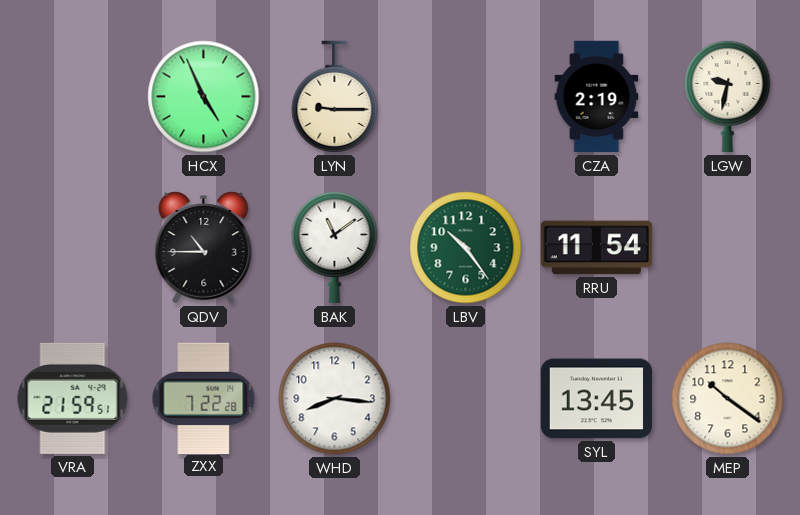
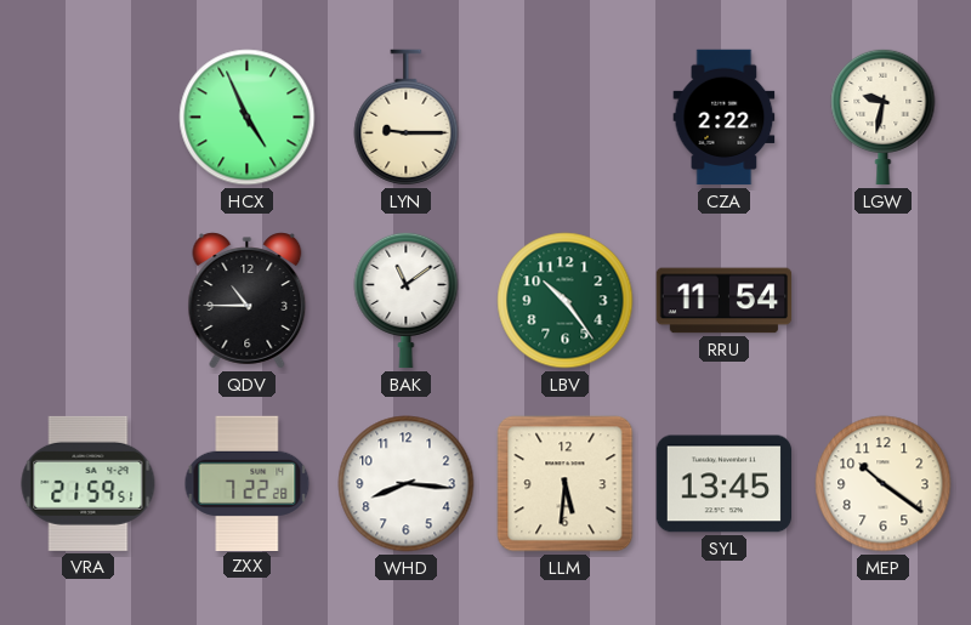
CZA: 2:19 -> 2:22 (725, 118)
LLM: none -> 5:31 (566, 484)
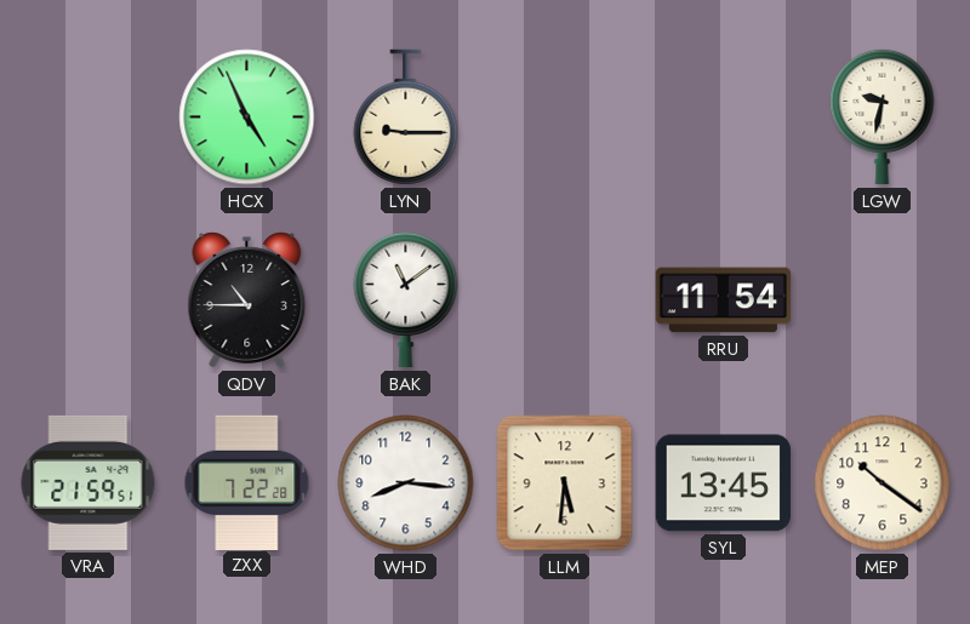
CZA: 2:22 -> none (725, 118)
LBV: 10:24 -> none (566, 301)
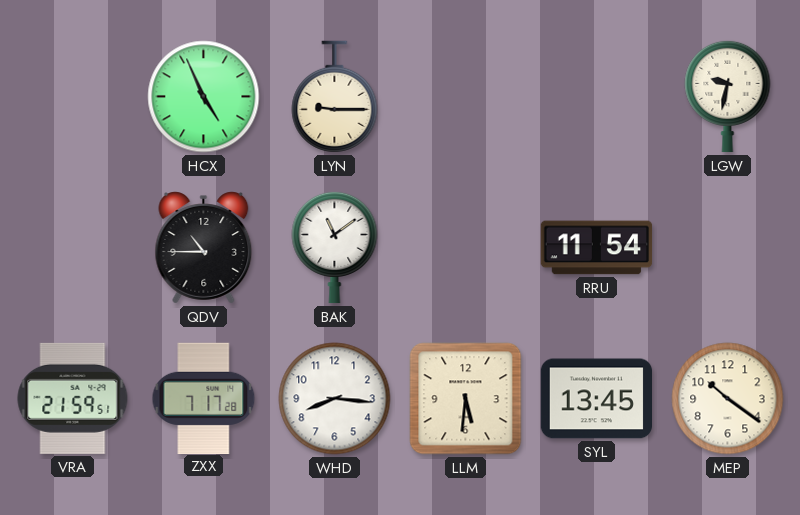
ZXX: 7:22 -> 7:17 (204, 398)
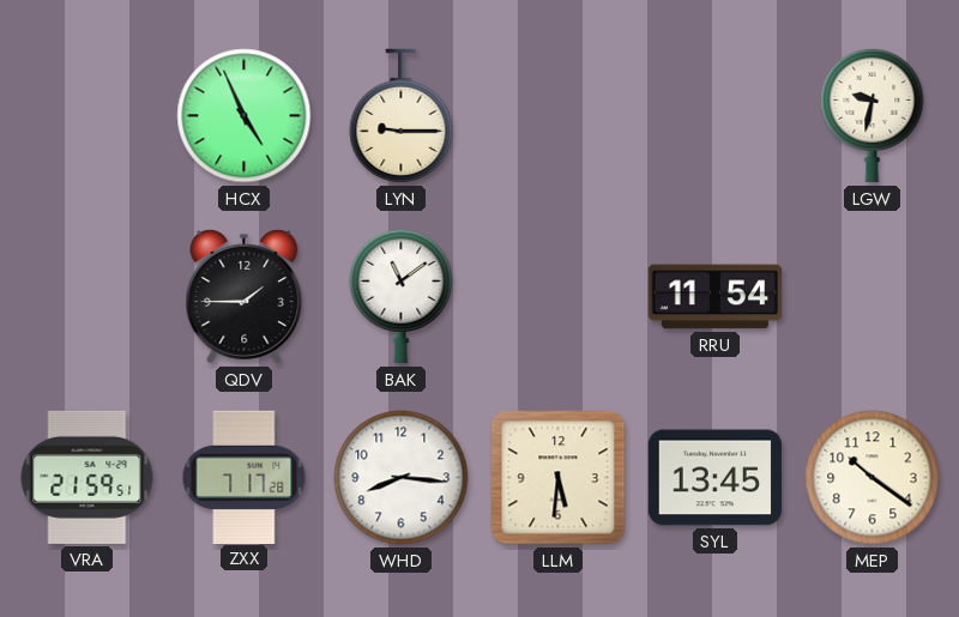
QDV: 10:45 -> 1:45 (245, 297)
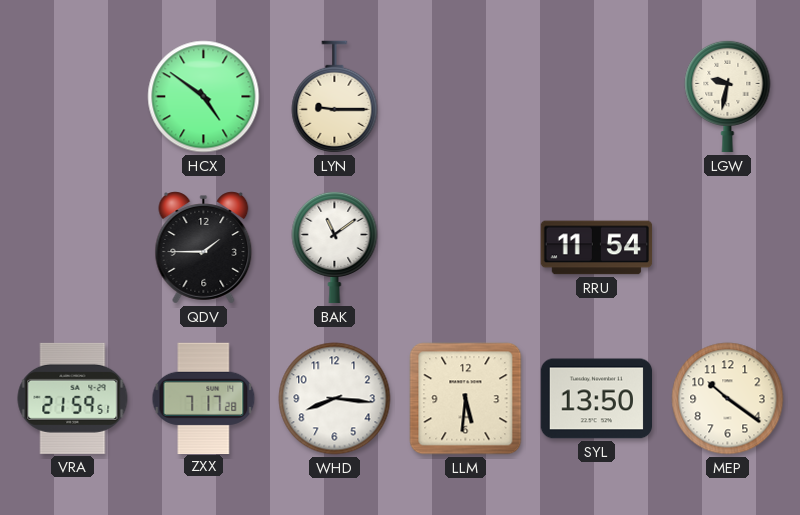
HCX: 4:56 -> 4:51 (204, 97)
SYL: 13:45 -> 13:50 (596, 399)
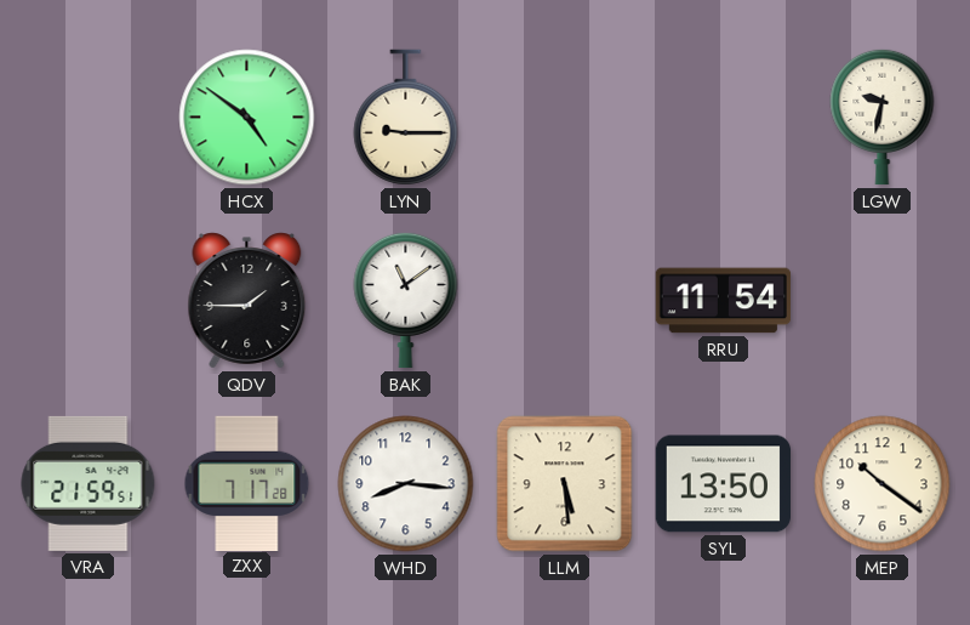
LLM: 5:31 -> 5:29 (565, 484)
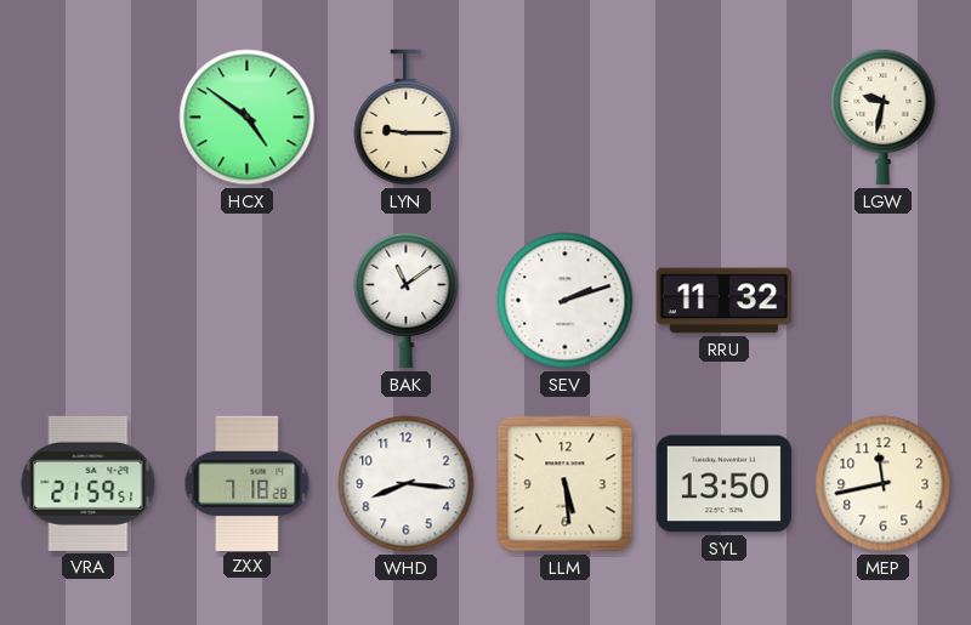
QDV: 1:45 -> none (247, 301)
SEV: none -> 2:12 (566, 301)
RRU: 11:54 -> 11:32 (725, 301)
ZXX: 7:17 -> 7:18 (248, 483)
MEP: 10:21 -> 11:43 (884, 484)
